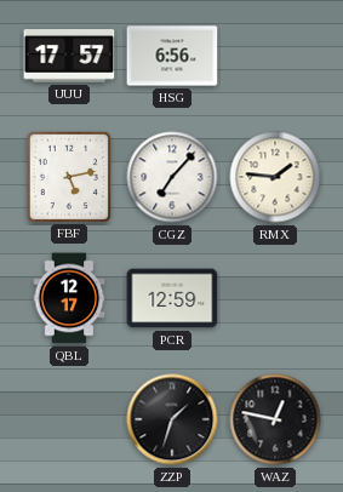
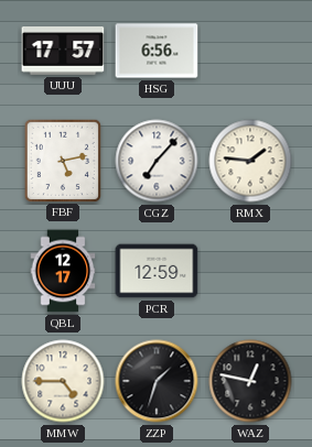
MMW: none -> 4:45 (63, 381)
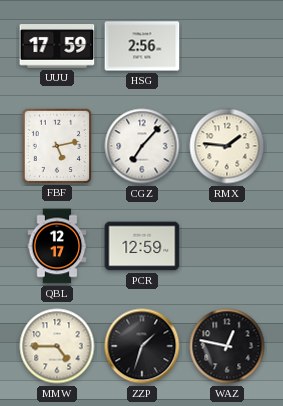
UUU: 17:57 -> 17:59 (57, 47)
HSG: 6:56 -> 2:56 (142, 46)
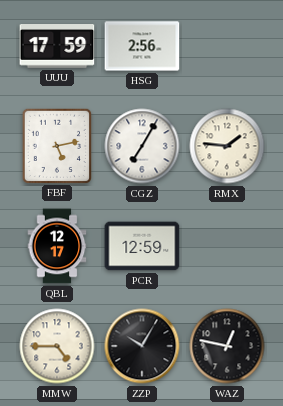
CGZ: 7:07 -> 7:05 (142, 146)
ZZP: 1:33 -> 10:05 (142, 346)
